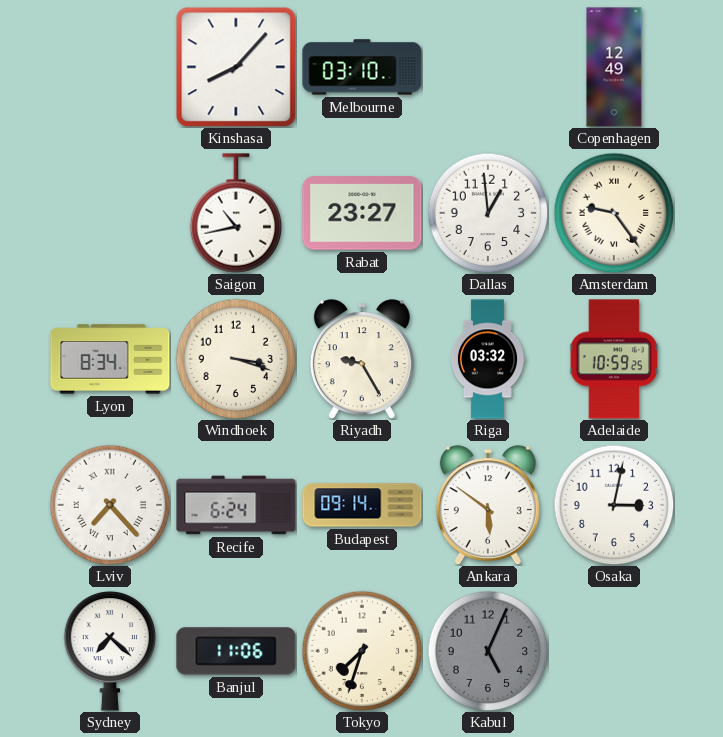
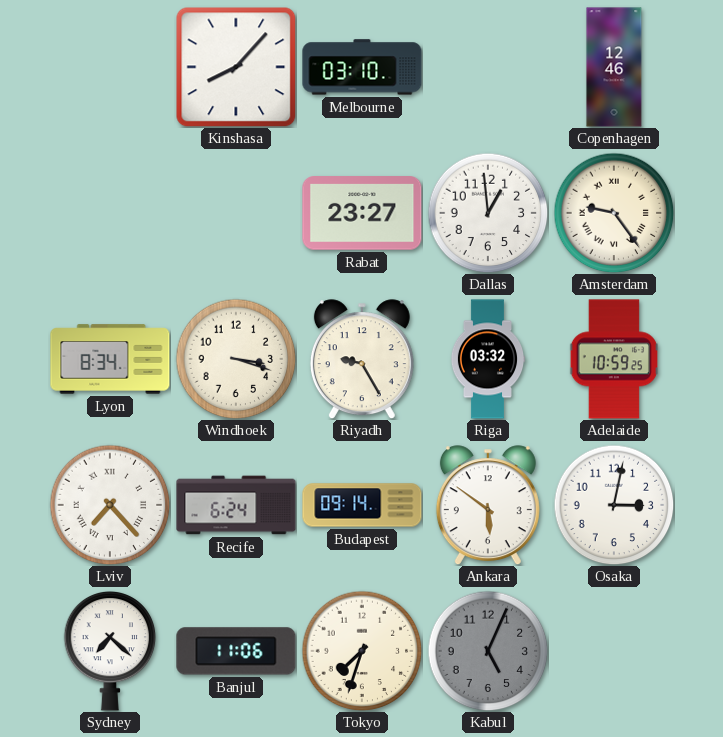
Copenhagen: 12:49 -> 12:46 (614, 67)
Saigon: 10:43 -> none (236, 213)
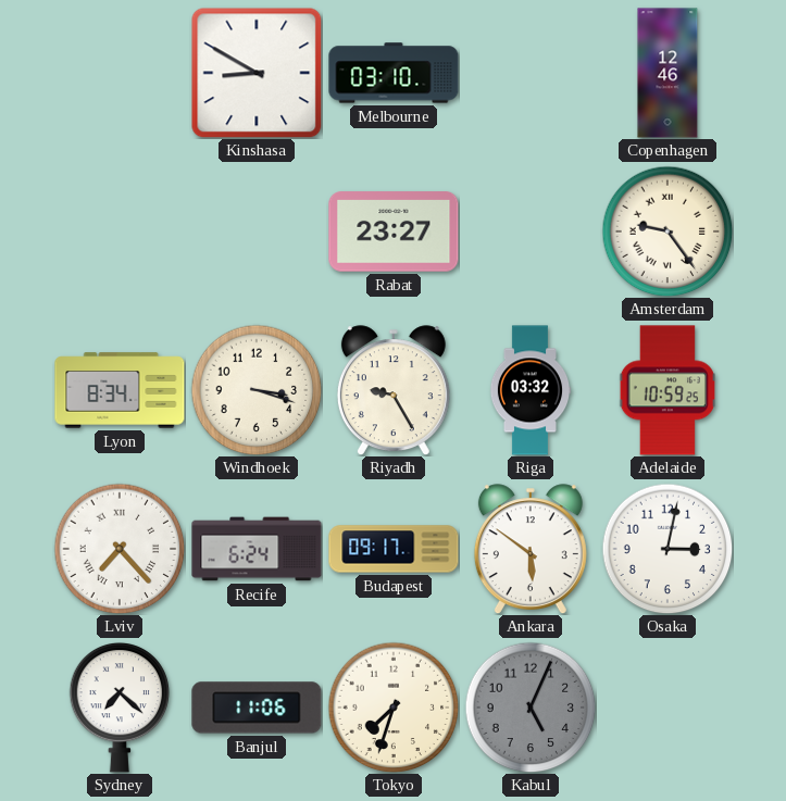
Kinshasa: 8:07 -> 8:50 (257, 73)
Dallas: 12:59 -> none (488, 213)
Budapest: 09:14 -> 09:17 (394, 549)
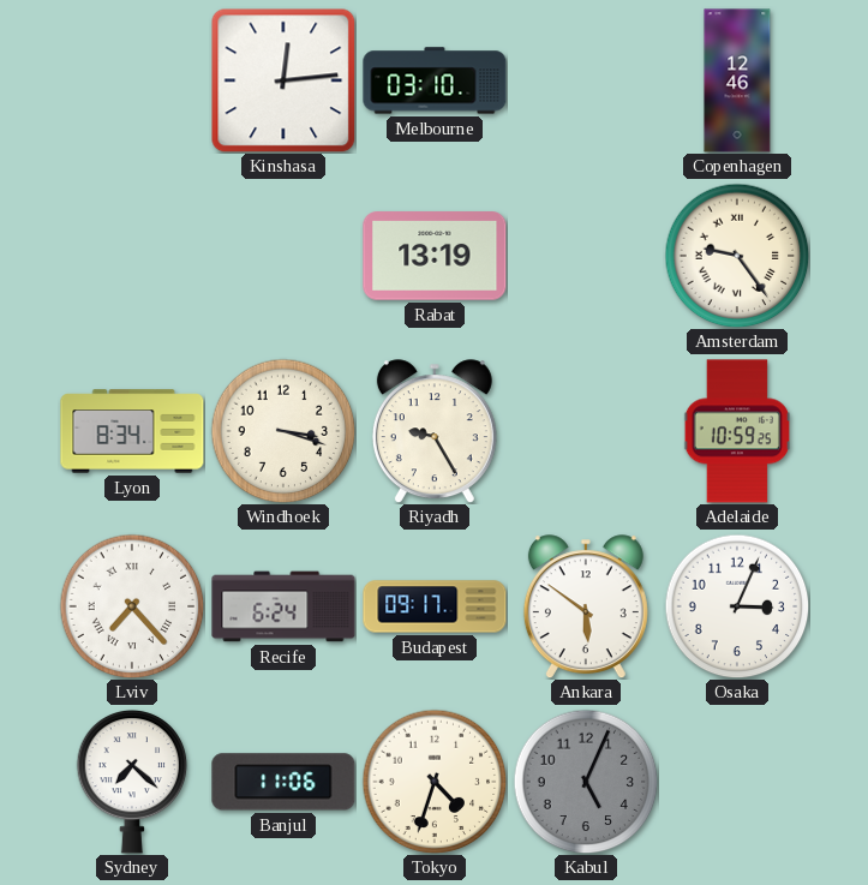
Kinshasa: 8:50 -> 12:14 (283, 80)
Rabat: 23:27 -> 13:19 (435, 256)
Riga: 03:32 -> none (531, 390)
Osaka: 3:02 -> 3:04 (737, 606)
Tokyo: 7:33 -> 4:33 (435, 782)
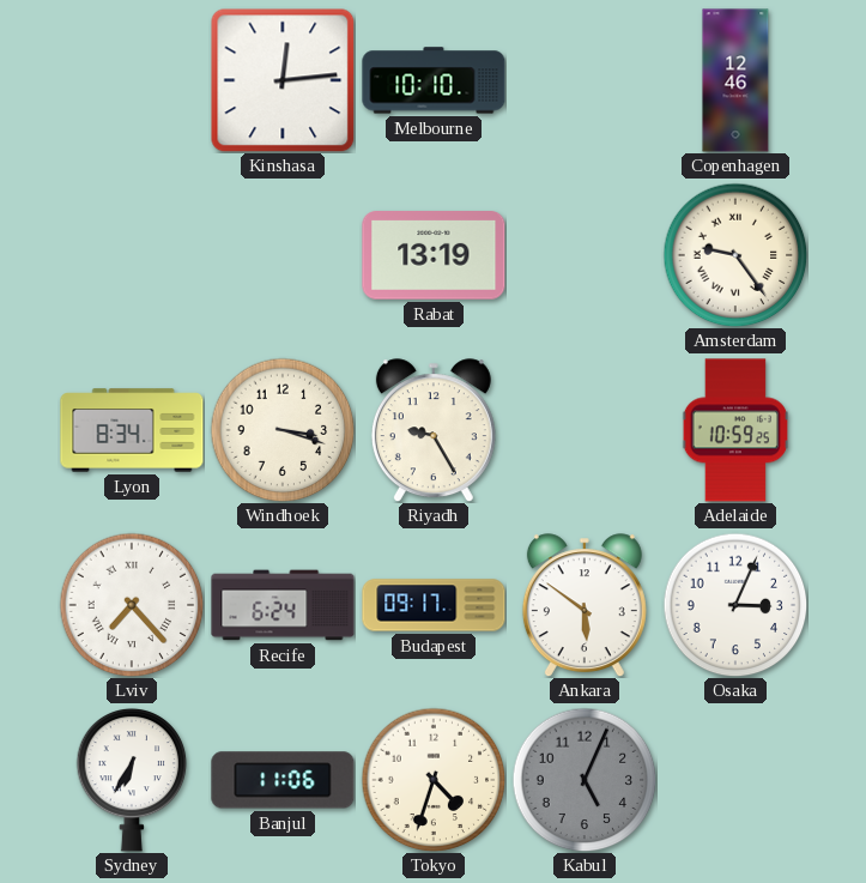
Melbourne: 03:10 -> 10:10 (434, 80)
Sydney: 7:22 -> 6:35 (132, 780)
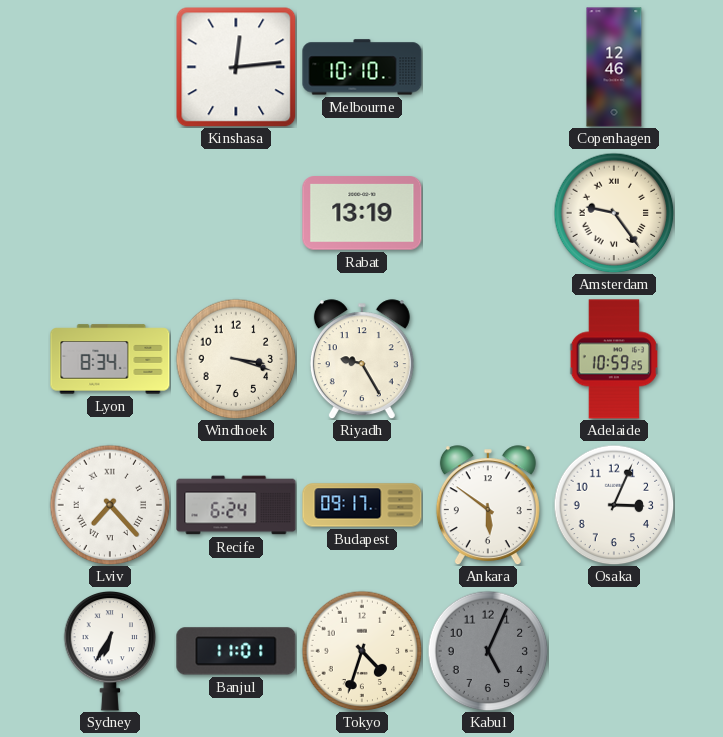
Banjul: 11:06 -> 11:01 (236, 651)
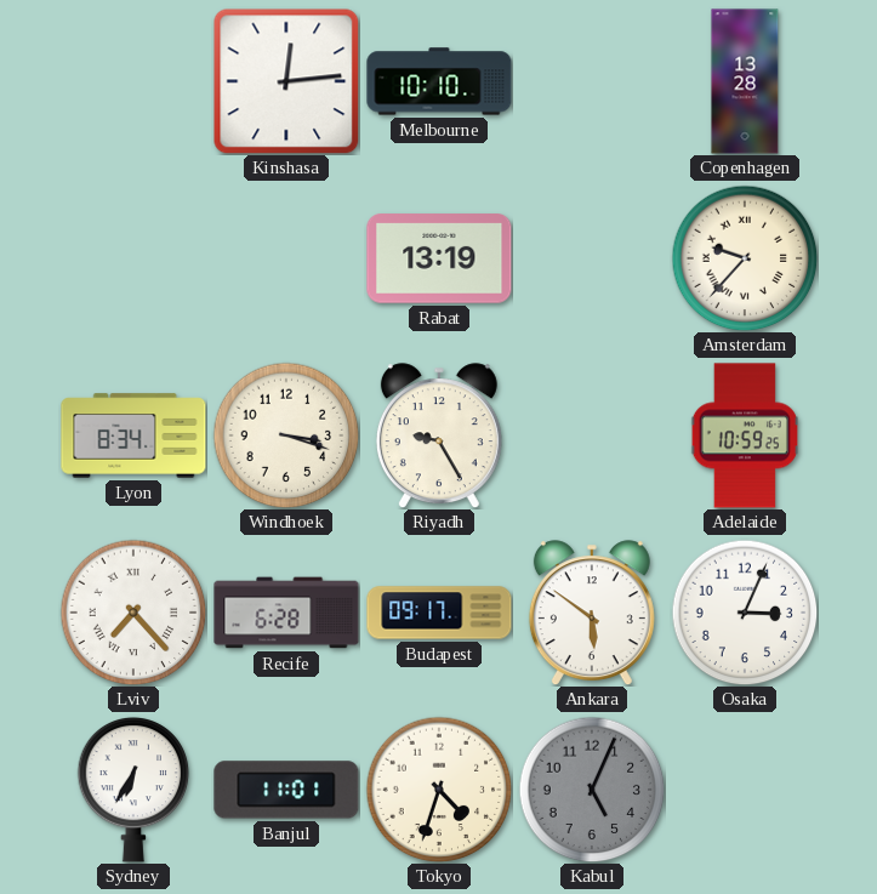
Copenhagen: 12:46 -> 13:28 (745, 81)
Amsterdam: 9:24 -> 9:37 (745, 258)
Recife: 6:24 -> 6:28 (286, 613)
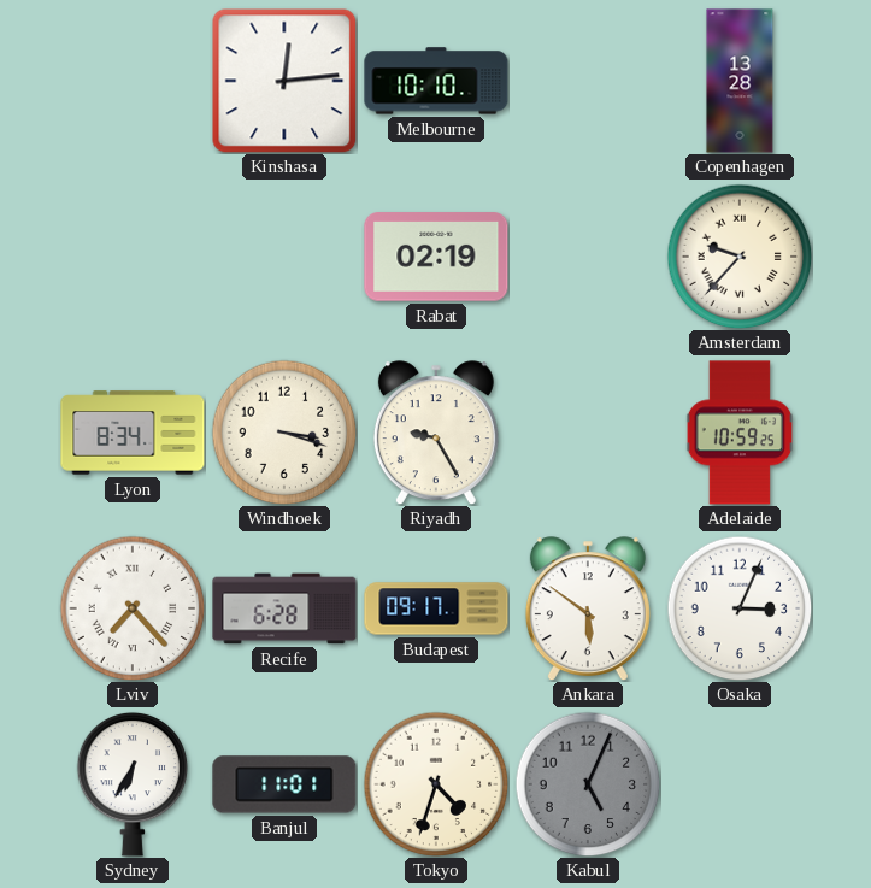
Rabat: 13:19 -> 02:19 (436, 257)
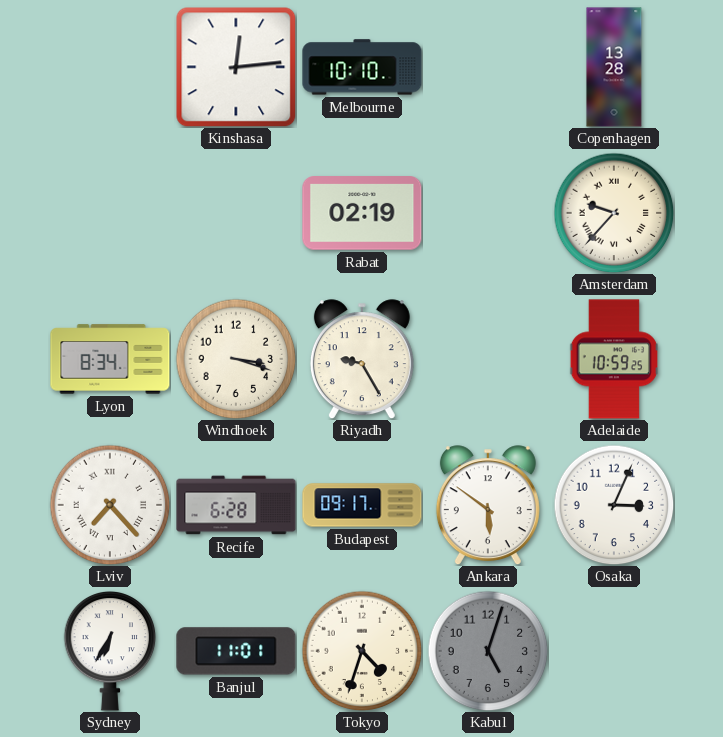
Kabul: 5:04 -> 5:03 (488, 651)
